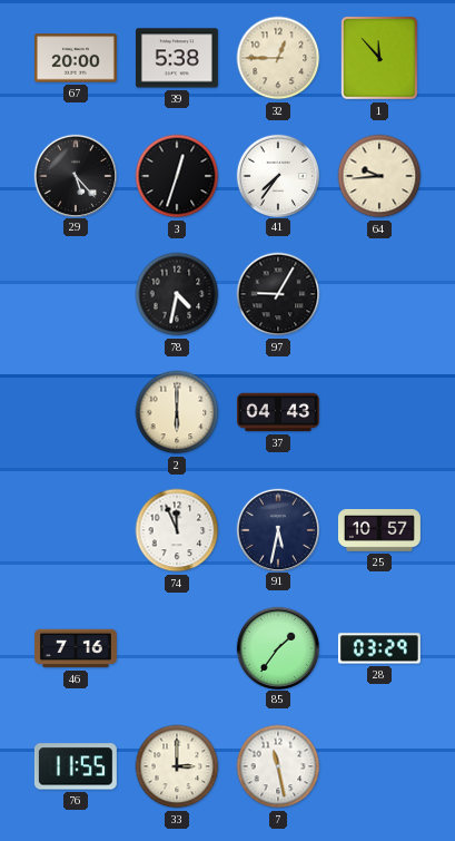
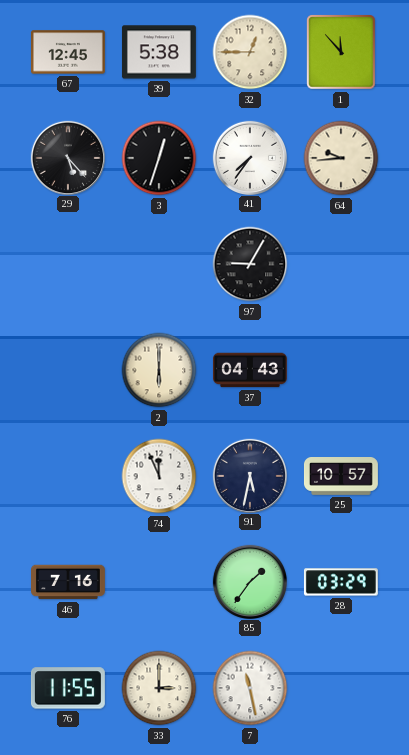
67: 20:00 -> 12:45 (68, 52)
78: 4:32 -> none (177, 294)
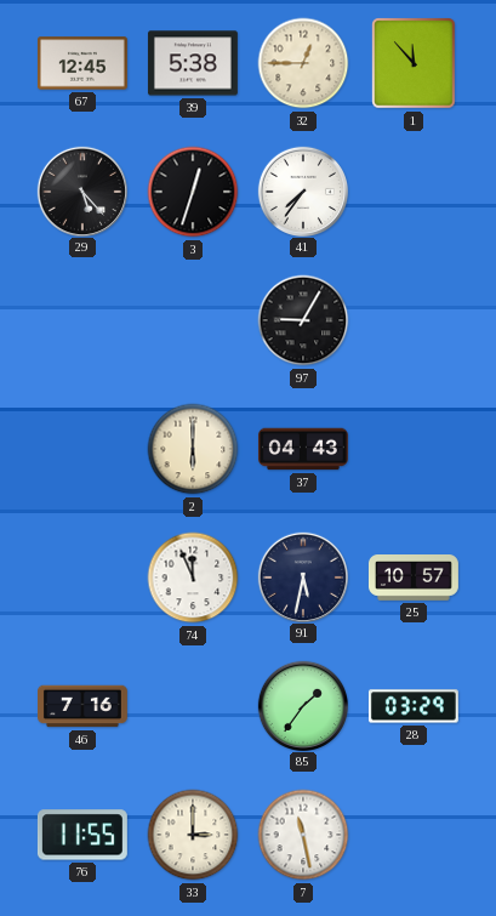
64: 9:44 -> none (341, 158)
